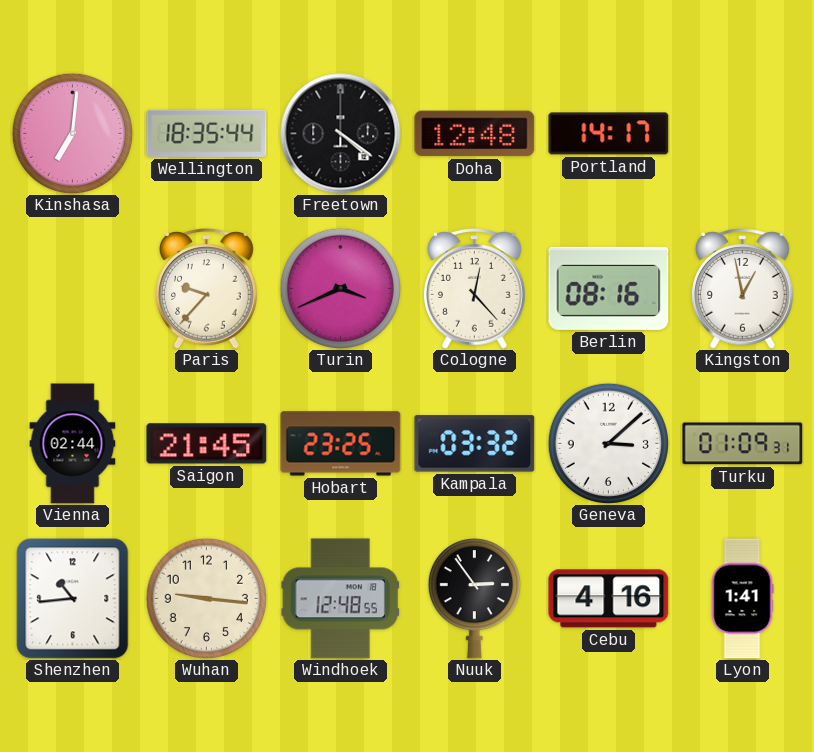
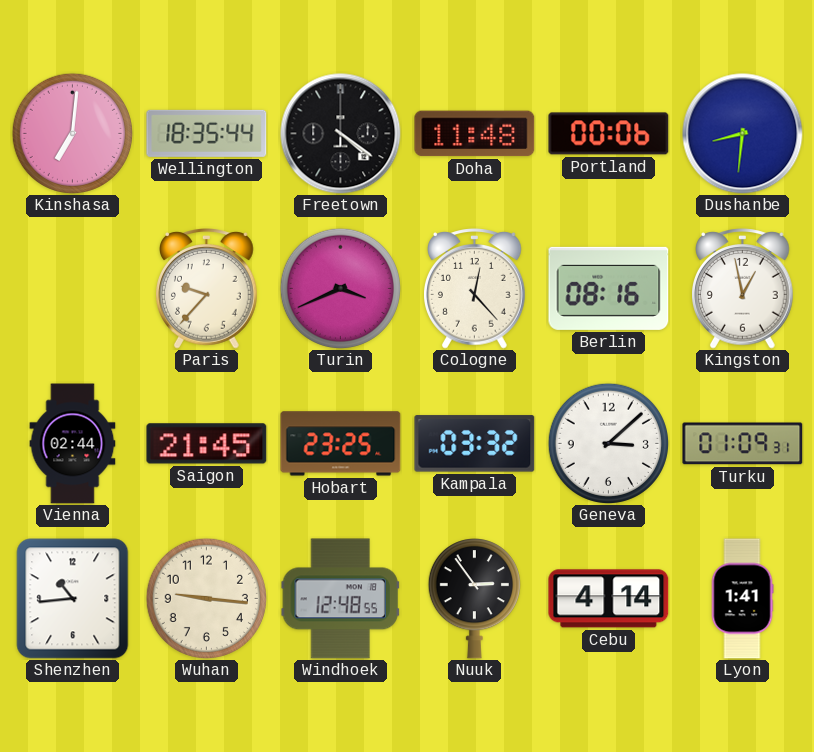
Doha: 12:48 -> 11:48 (475, 134)
Portland: 14:17 -> 00:06 (609, 134)
Dushanbe: none -> 8:31 (743, 134)
Cebu: 4:16 -> 4:14 (609, 599)
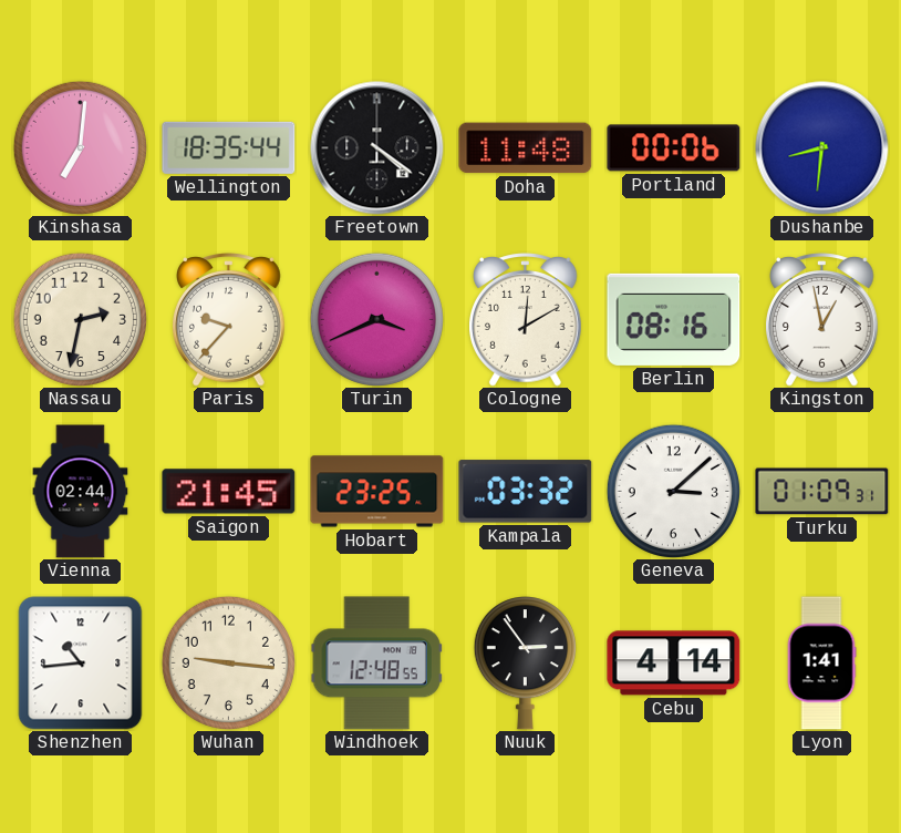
Nassau: none -> 2:32 (80, 319)
Cologne: 12:23 -> 12:10 (526, 320)
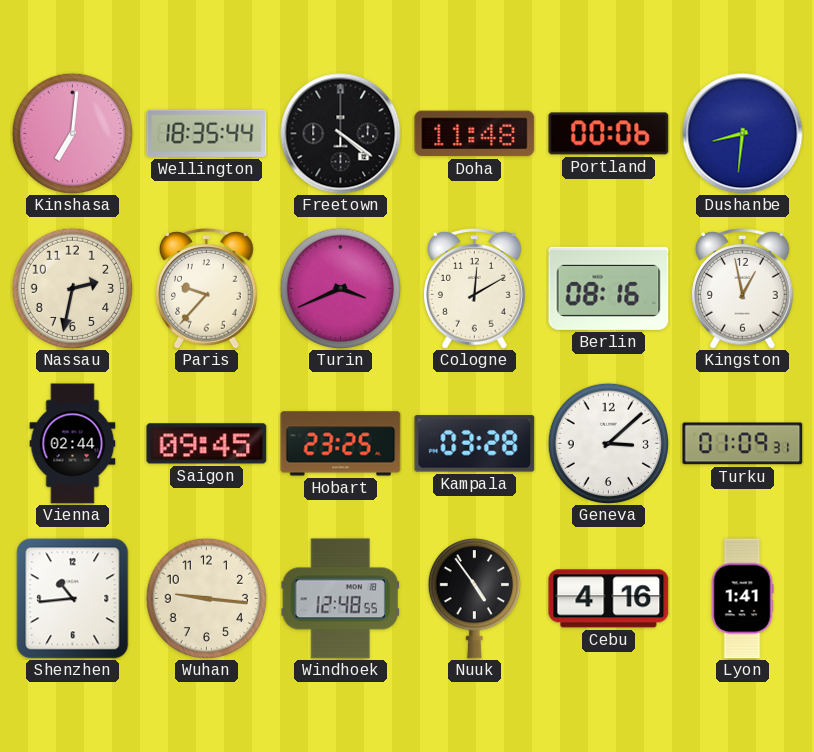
Saigon: 21:45 -> 09:45 (207, 444)
Kampala: 03:32 -> 03:28 (475, 444)
Nuuk: 2:54 -> 4:54 (474, 599)
Cebu: 4:14 -> 4:16 (609, 599)
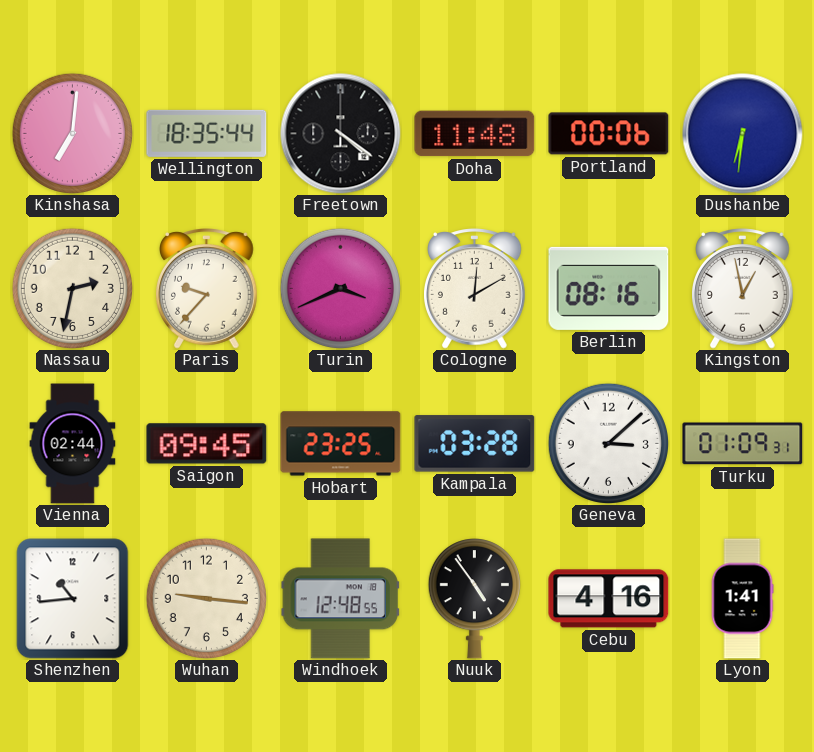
Dushanbe: 8:31 -> 6:31 (743, 134)
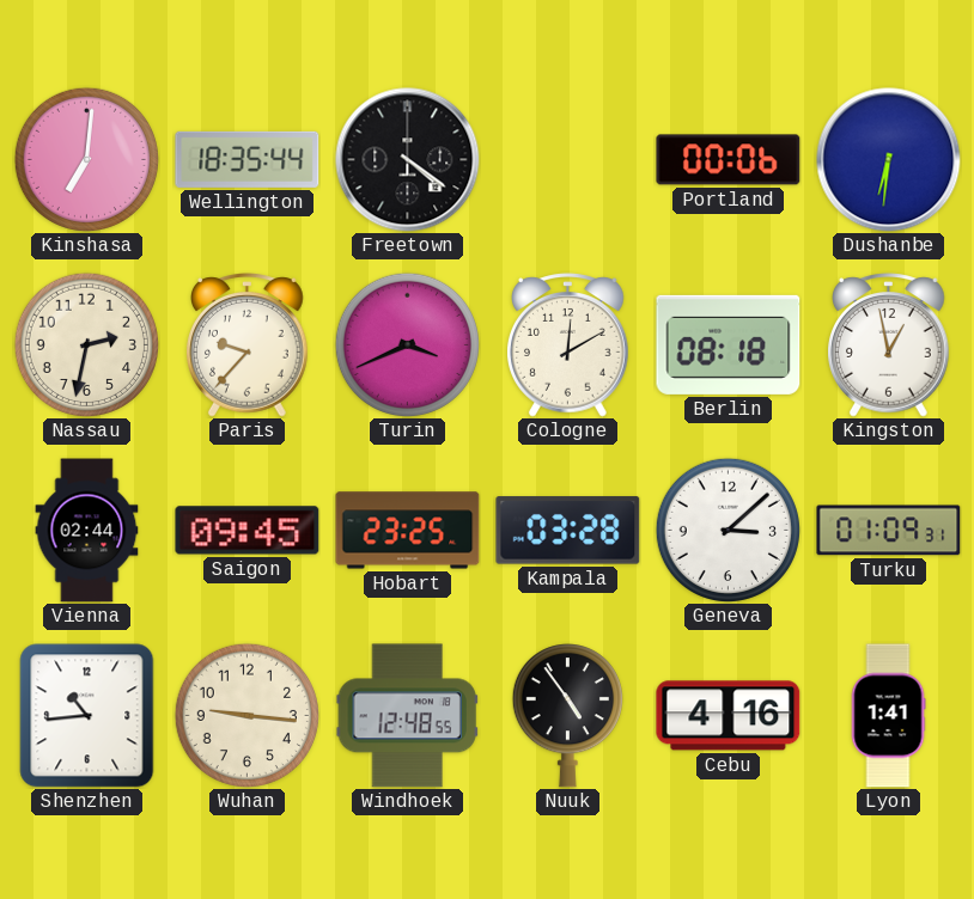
Doha: 11:48 -> none (475, 134)
Berlin: 08:16 -> 08:18 (729, 344)
